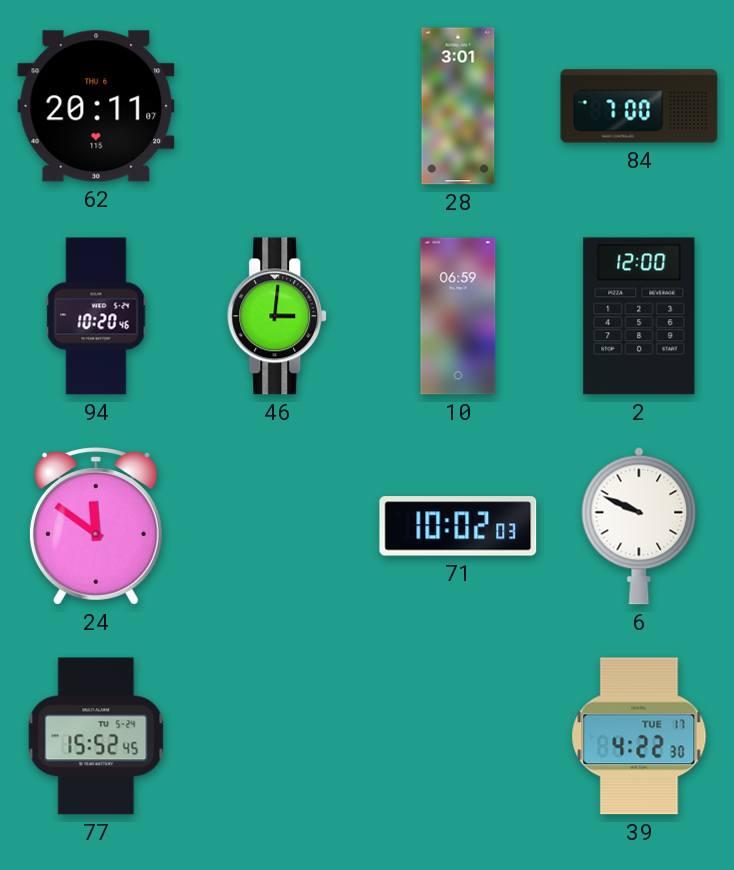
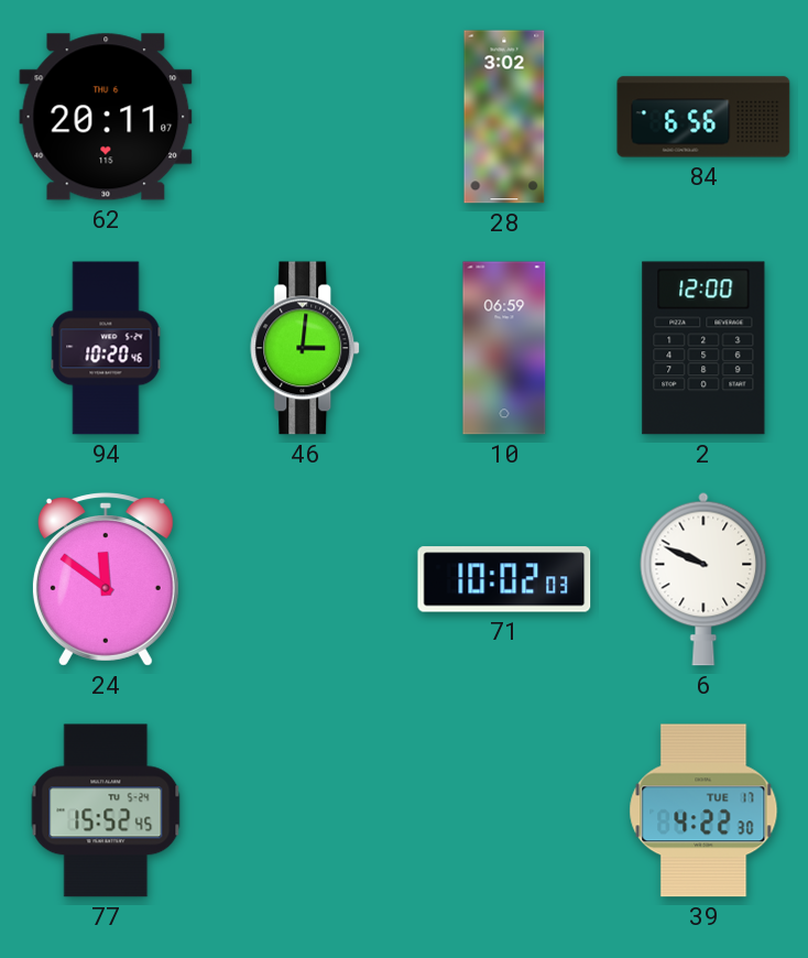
28: 3:01 -> 3:02 (504, 117)
84: 7:00 -> 6:56 (703, 117)
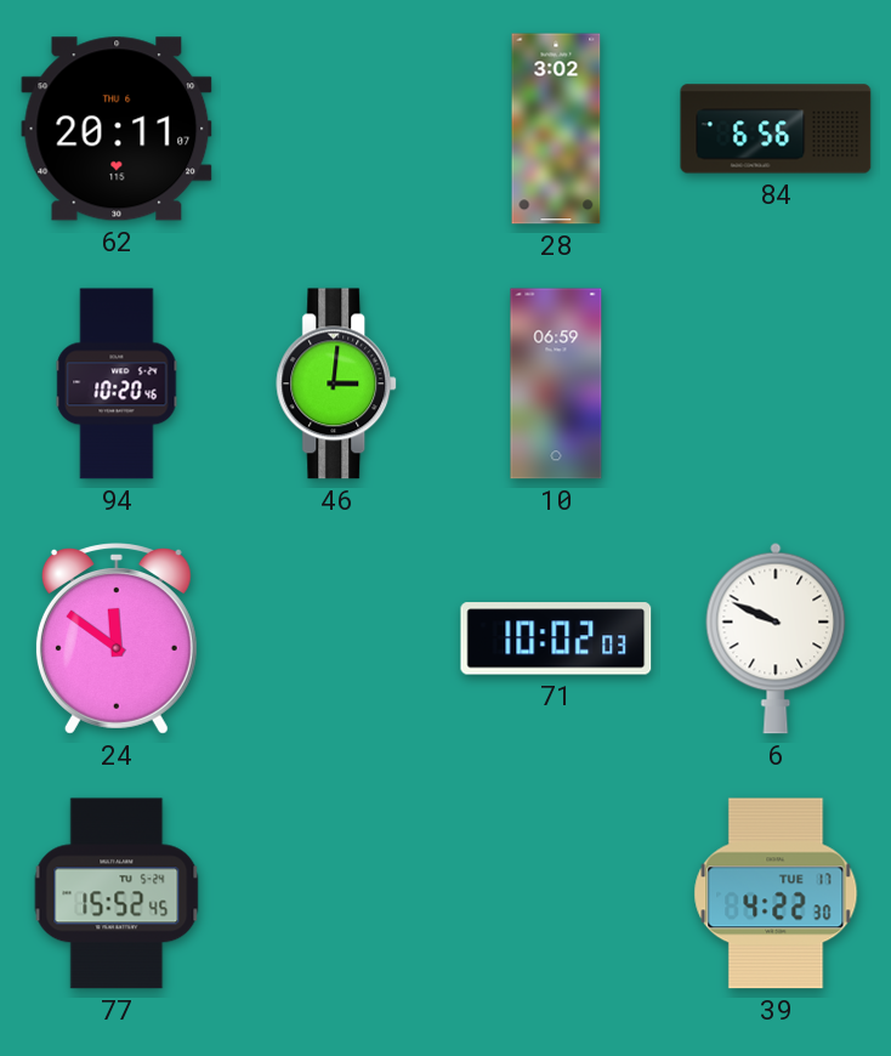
2: 12:00 -> none (703, 348)
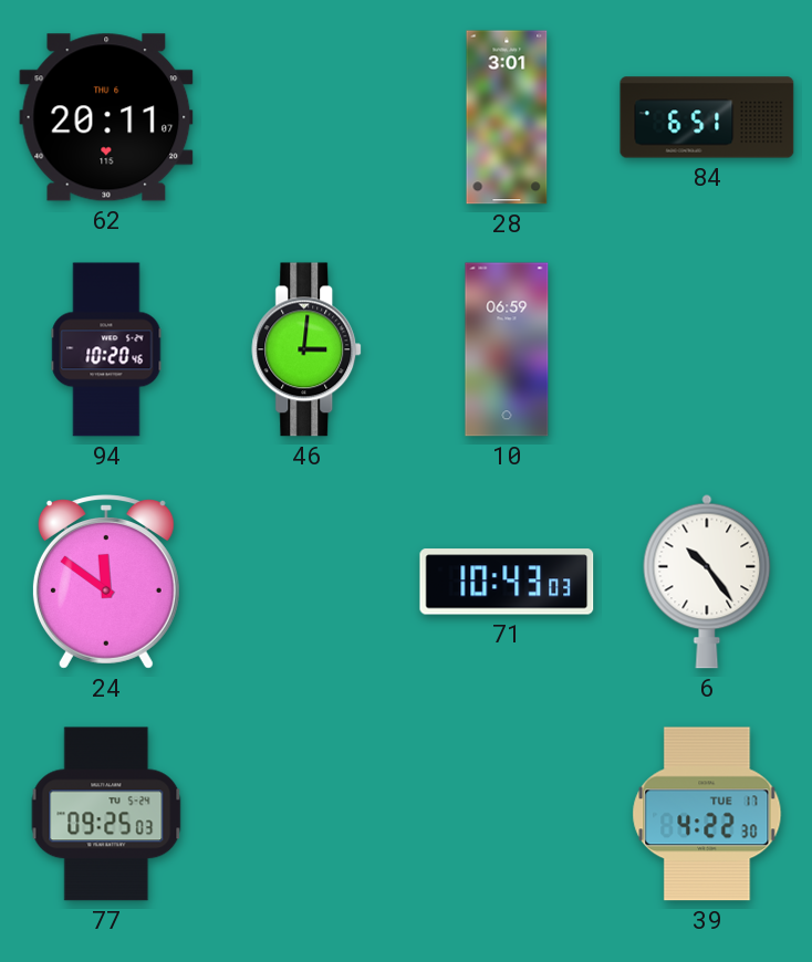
28: 3:02 -> 3:01 (507, 117)
84: 6:56 -> 6:51 (707, 117)
71: 10:02 -> 10:43 (507, 582)
6: 9:49 -> 10:24 (707, 582)
77: 15:52 -> 09:25 (106, 814)
